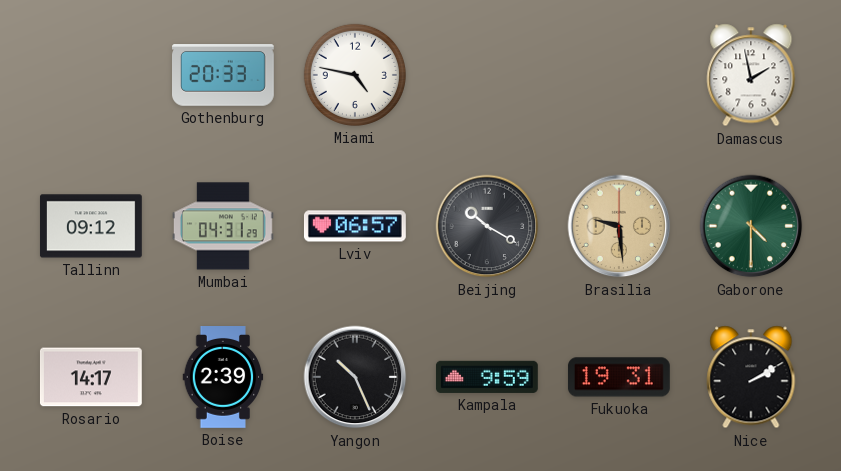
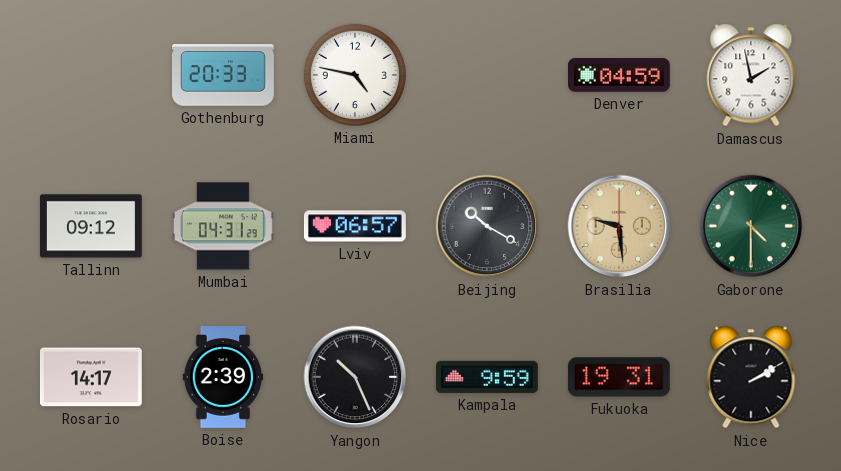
Denver: none -> 04:59 (620, 75)
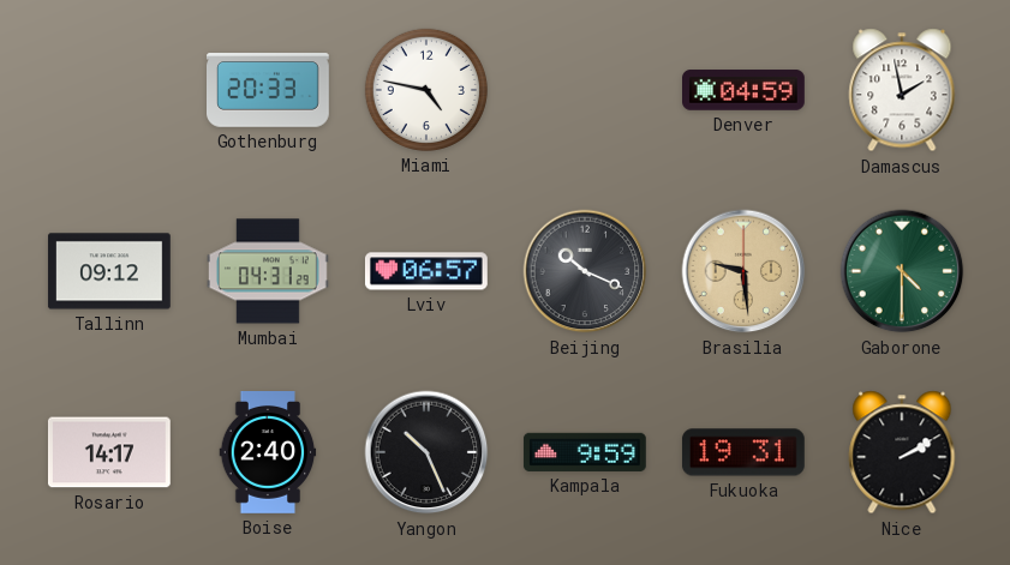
Beijing: 10:20 -> 10:19 (585, 271)
Boise: 2:39 -> 2:40 (268, 453)
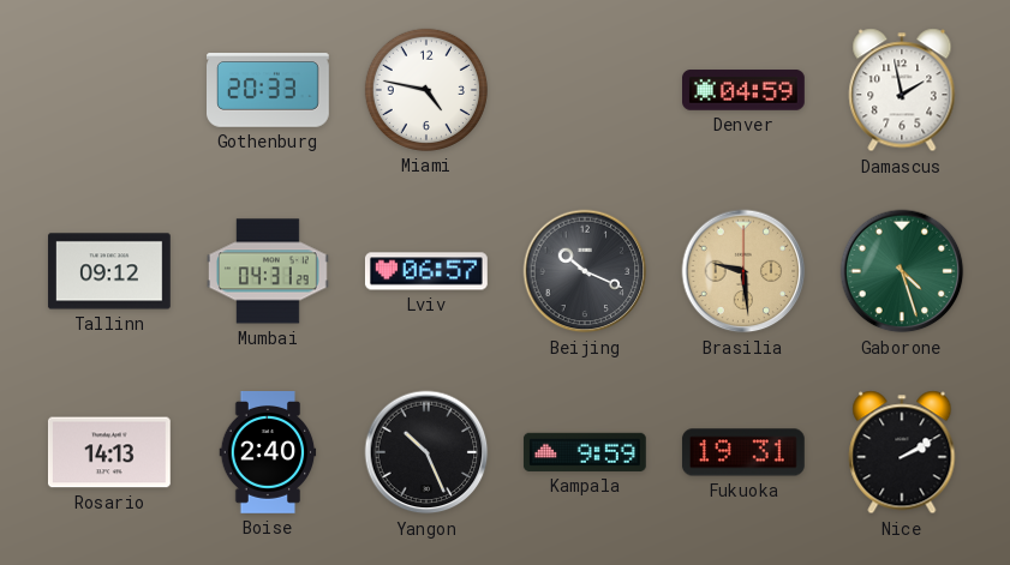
Gaborone: 4:30 -> 4:27 (902, 271)
Rosario: 14:17 -> 14:13 (109, 452)
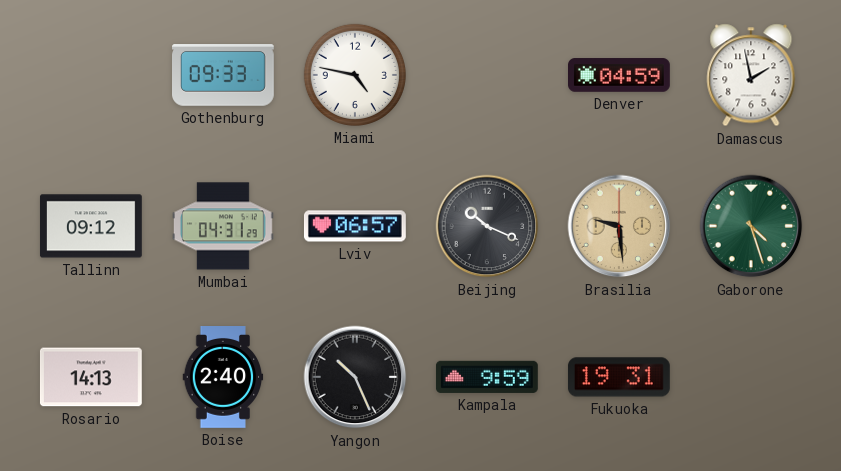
Gothenburg: 20:33 -> 09:33 (224, 75)
Nice: 2:10 -> none (902, 452)
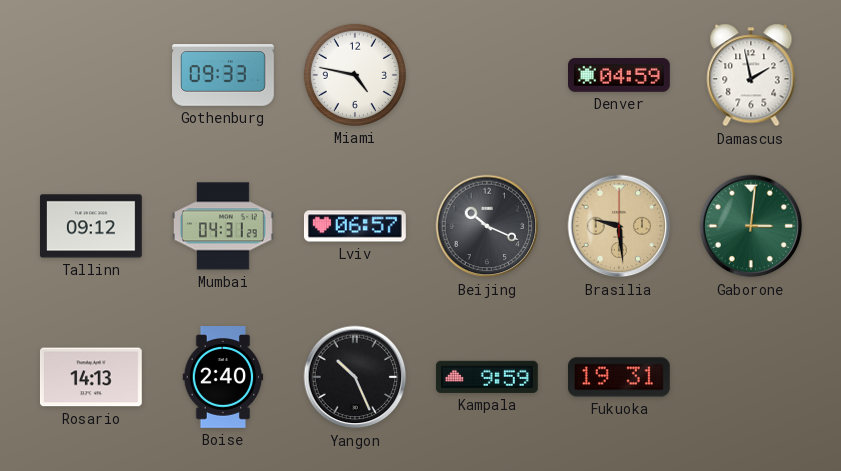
Gaborone: 4:27 -> 3:01 (751, 226)
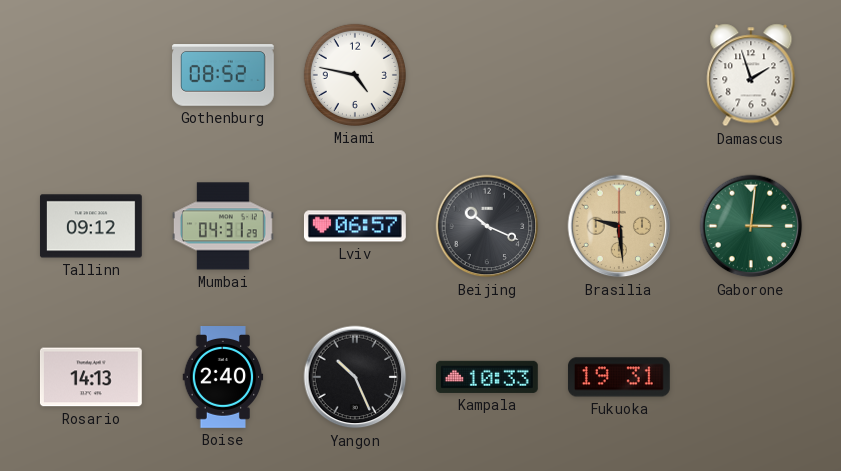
Gothenburg: 09:33 -> 08:52 (224, 75)
Denver: 04:59 -> none (620, 75)
Damascus: 1:58 -> 1:57 (751, 75)
Kampala: 9:59 -> 10:33 (487, 377)
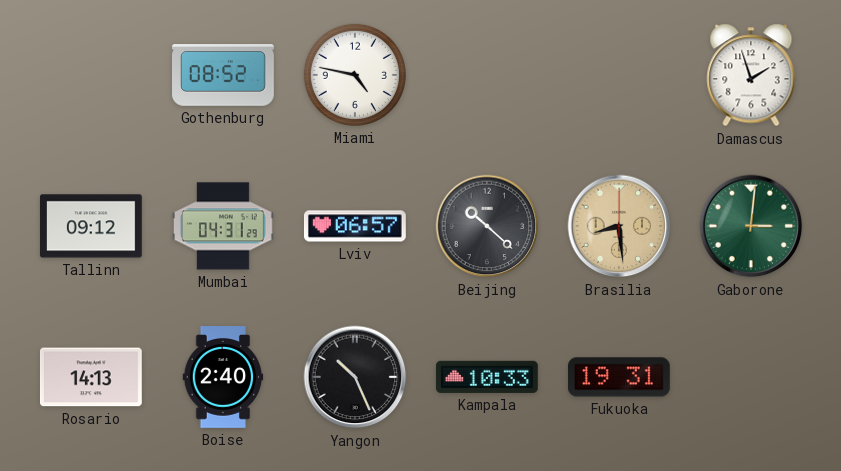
Beijing: 10:19 -> 10:22 (487, 226)
Brasilia: 9:29 -> 8:29 (619, 226)
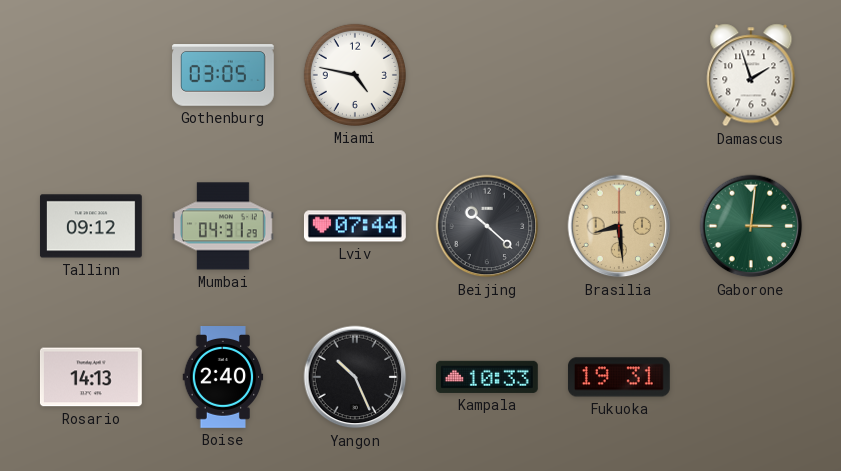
Gothenburg: 08:52 -> 03:05 (224, 75)
Lviv: 06:57 -> 07:44 (355, 226)
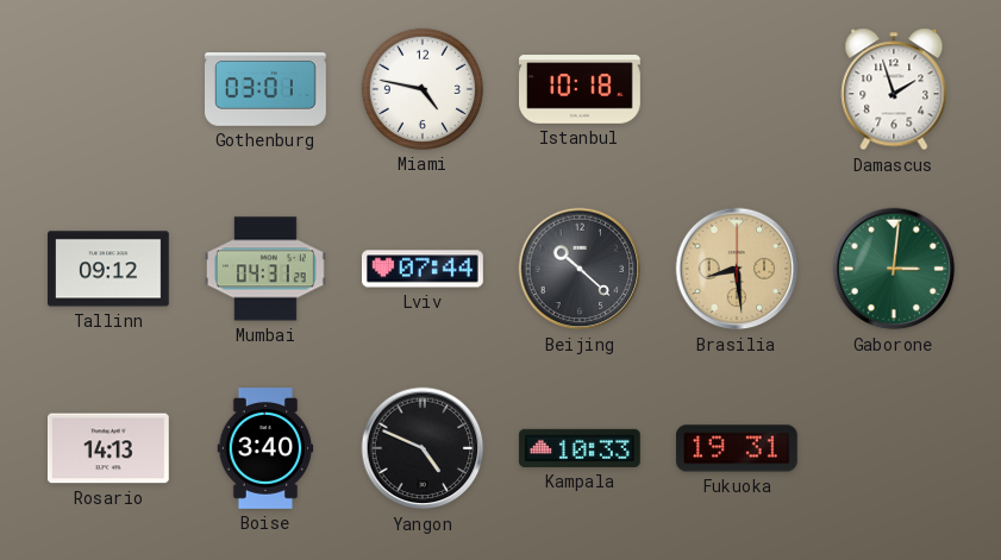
Gothenburg: 03:05 -> 03:01 (267, 89)
Istanbul: none -> 10:18 (581, 89)
Boise: 2:40 -> 3:40 (265, 449)
Yangon: 10:26 -> 4:49 (423, 448)
